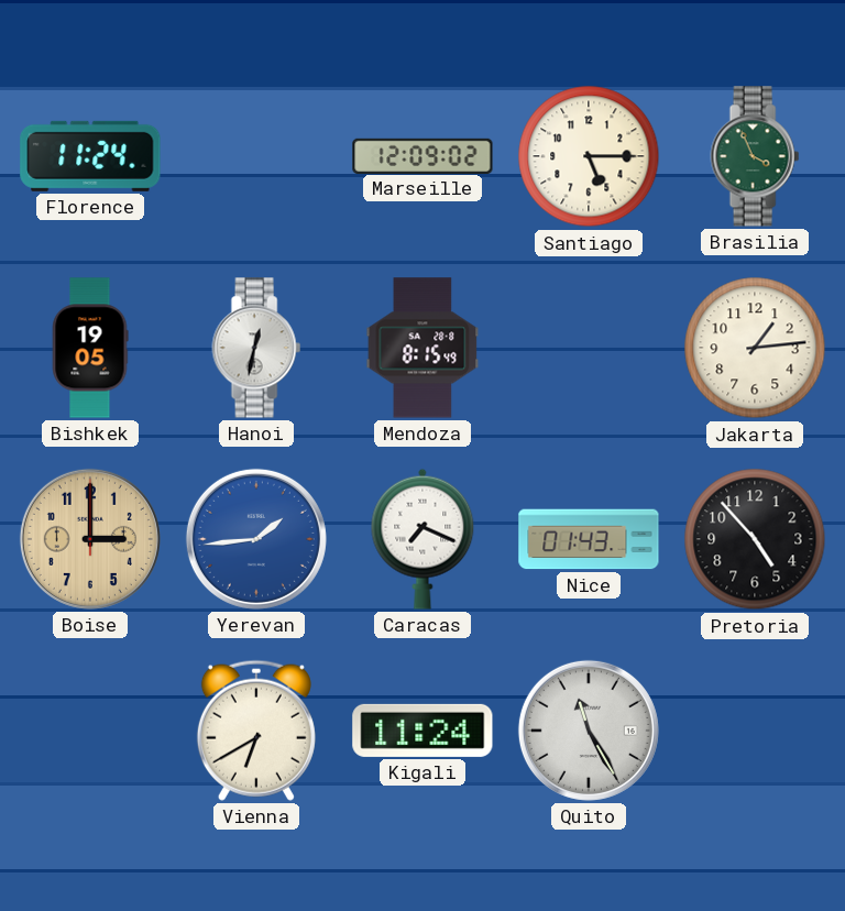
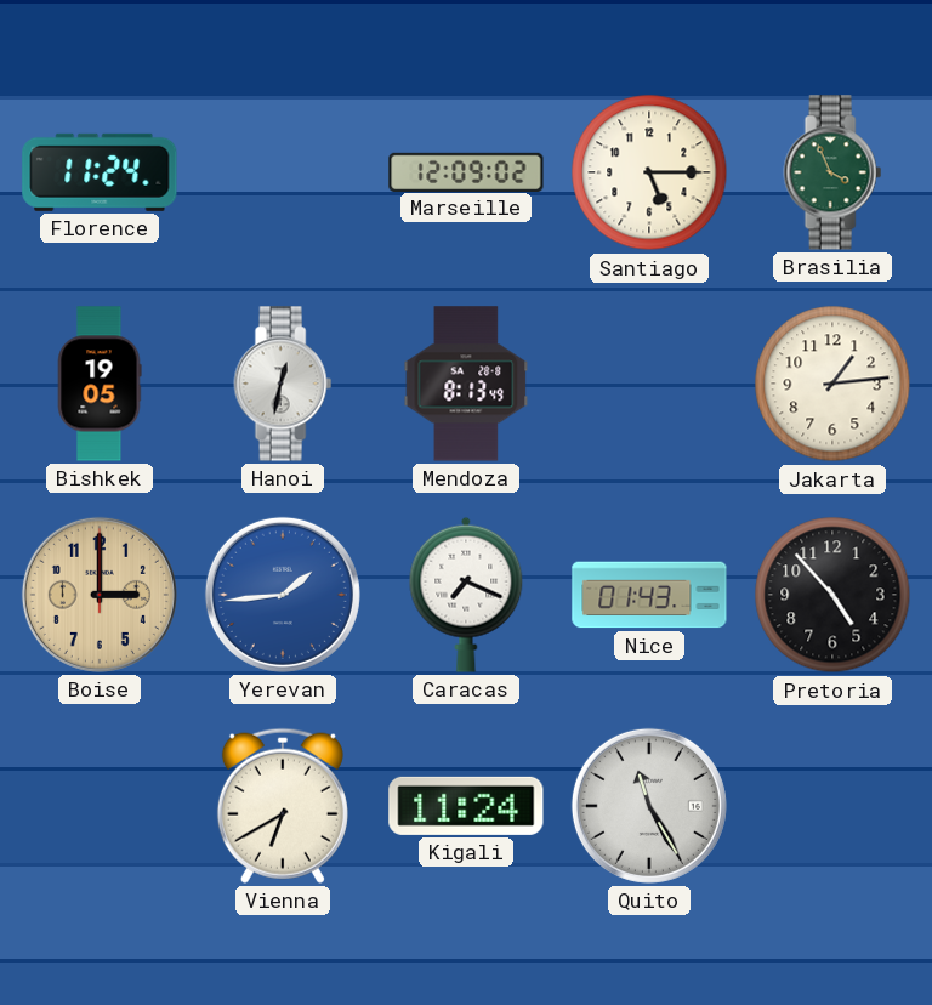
Mendoza: 8:15 -> 8:13 (466, 384)
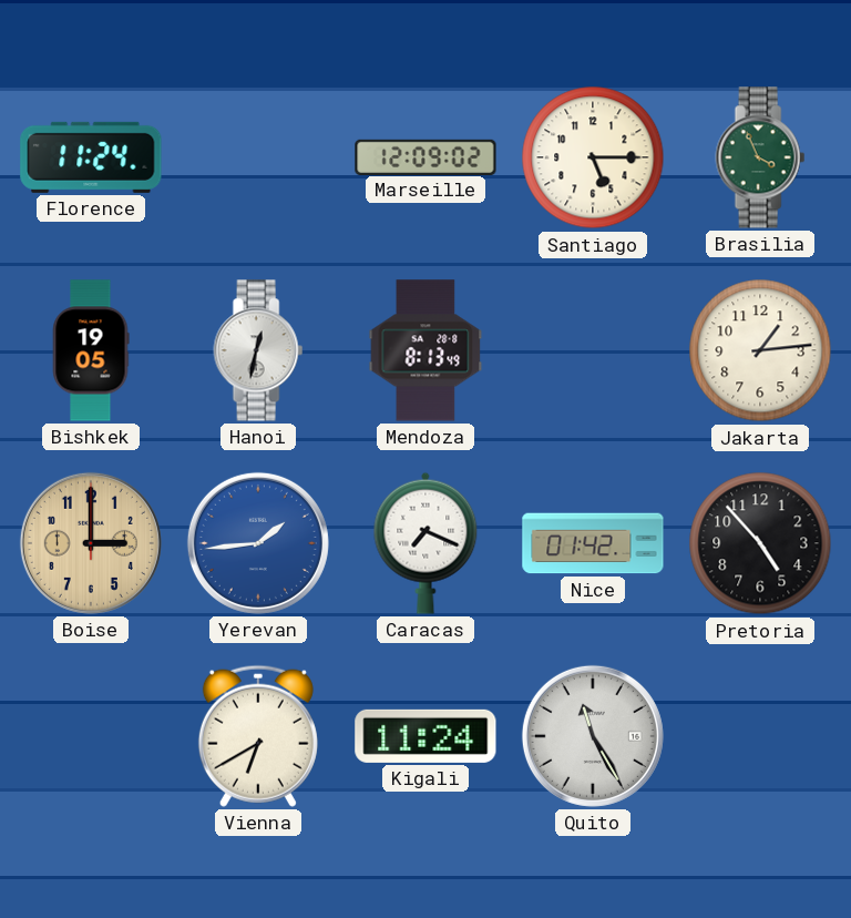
Nice: 01:43 -> 01:42 (593, 543)
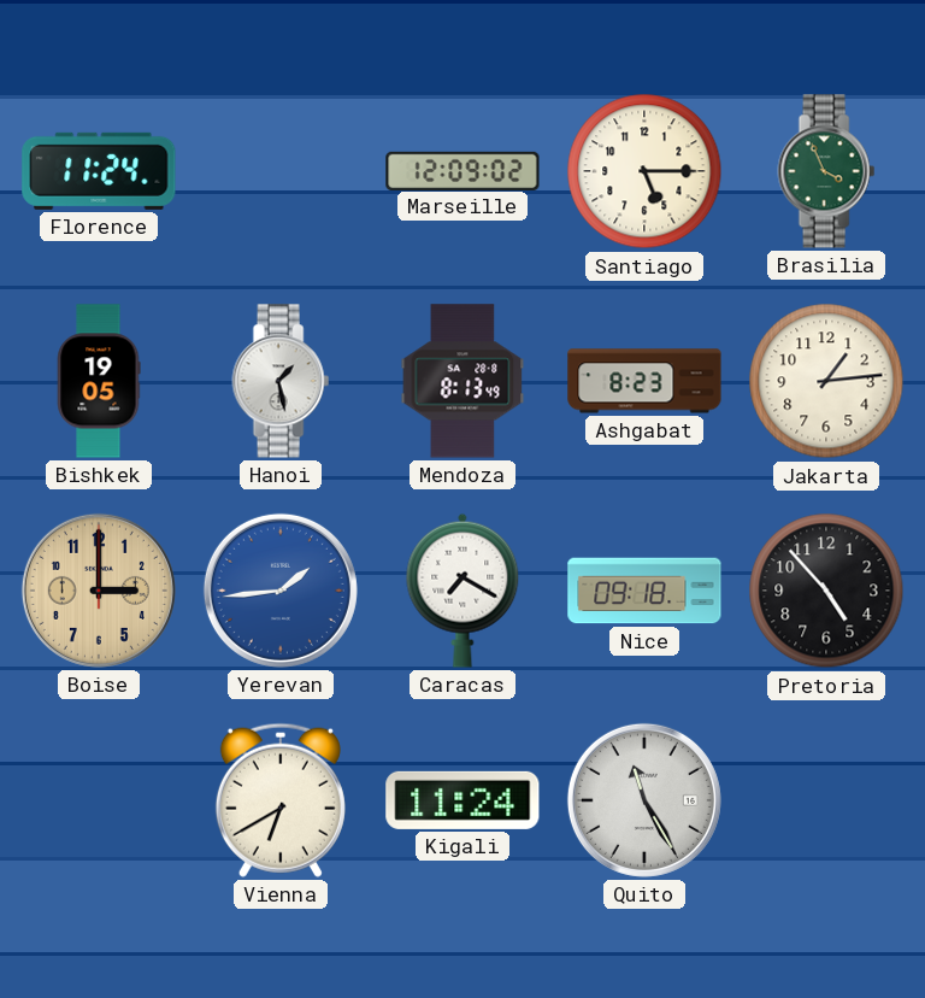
Hanoi: 12:32 -> 1:28 (281, 381)
Ashgabat: none -> 8:23 (644, 381)
Caracas: 7:19 -> 7:20 (462, 591)
Nice: 01:42 -> 09:18 (644, 591)
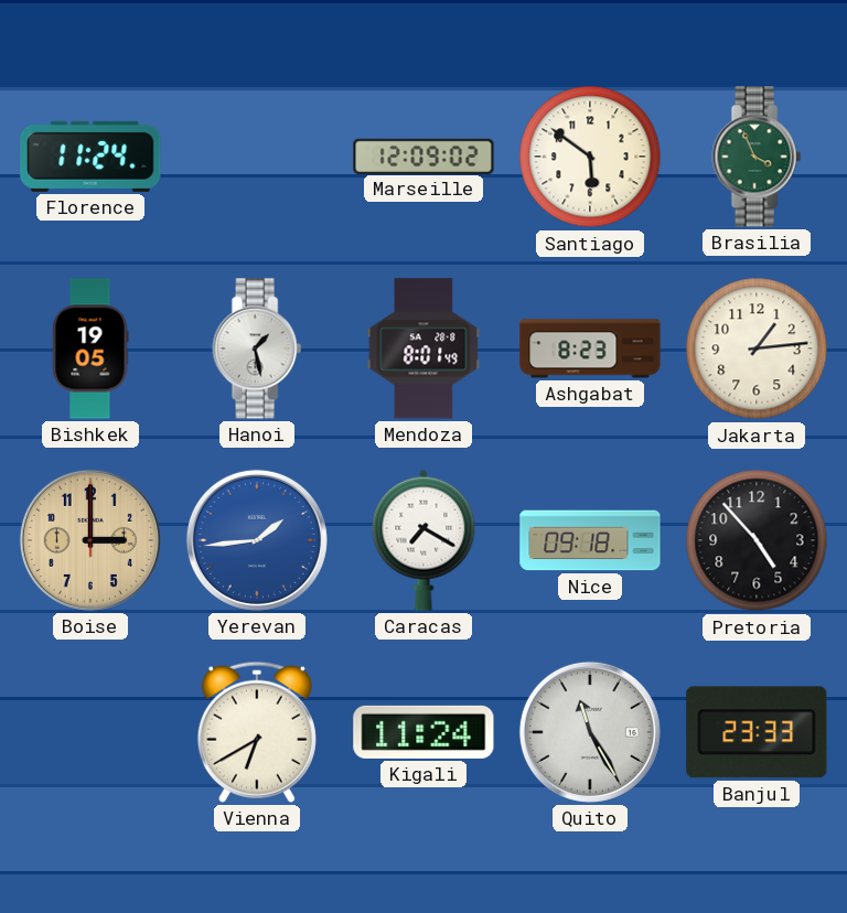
Santiago: 5:15 -> 5:51 (590, 157)
Mendoza: 8:13 -> 8:01 (423, 348)
Banjul: none -> 23:33 (757, 732)
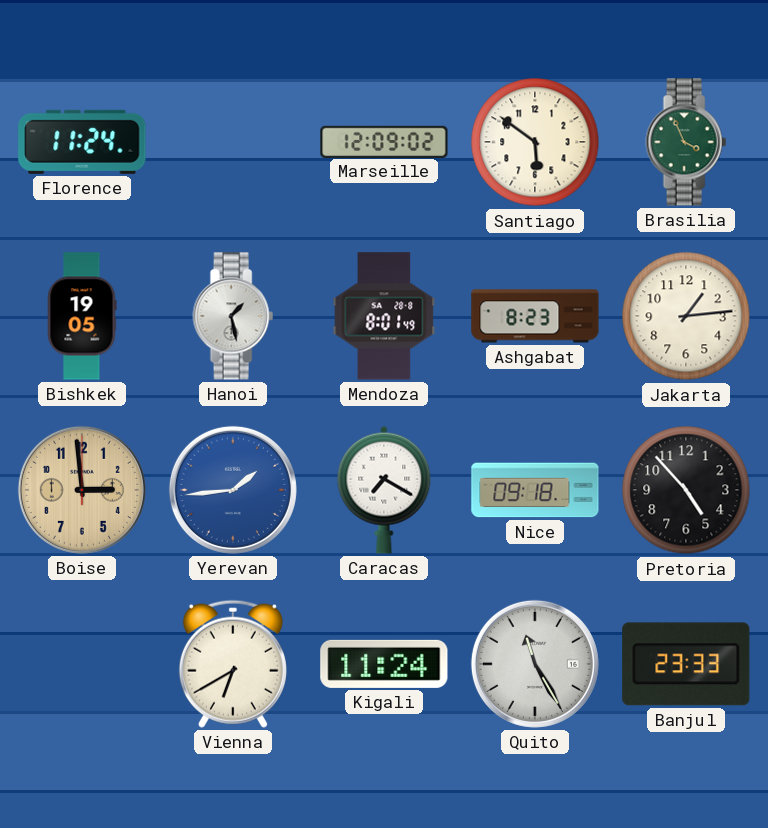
Boise: 3:00 -> 2:59 (82, 490)
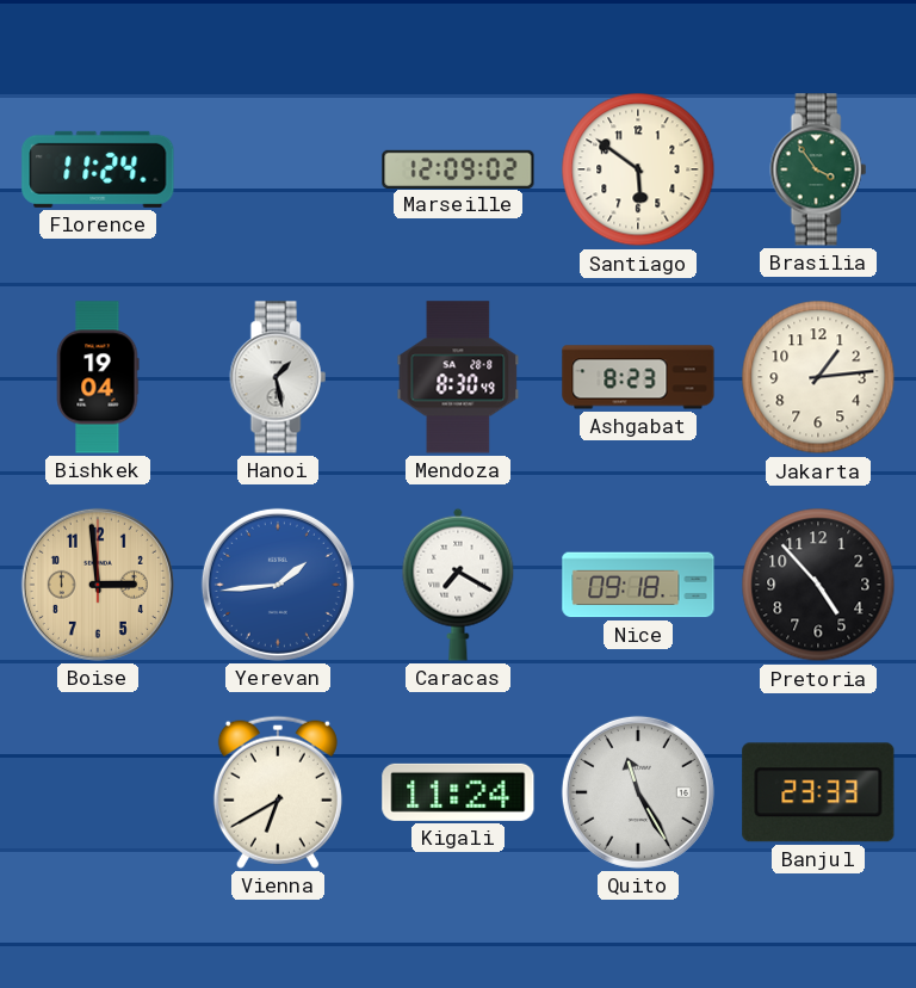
Brasilia: 3:56 -> 3:54 (818, 169)
Bishkek: 19:05 -> 19:04 (98, 377)
Mendoza: 8:01 -> 8:30 (458, 377)
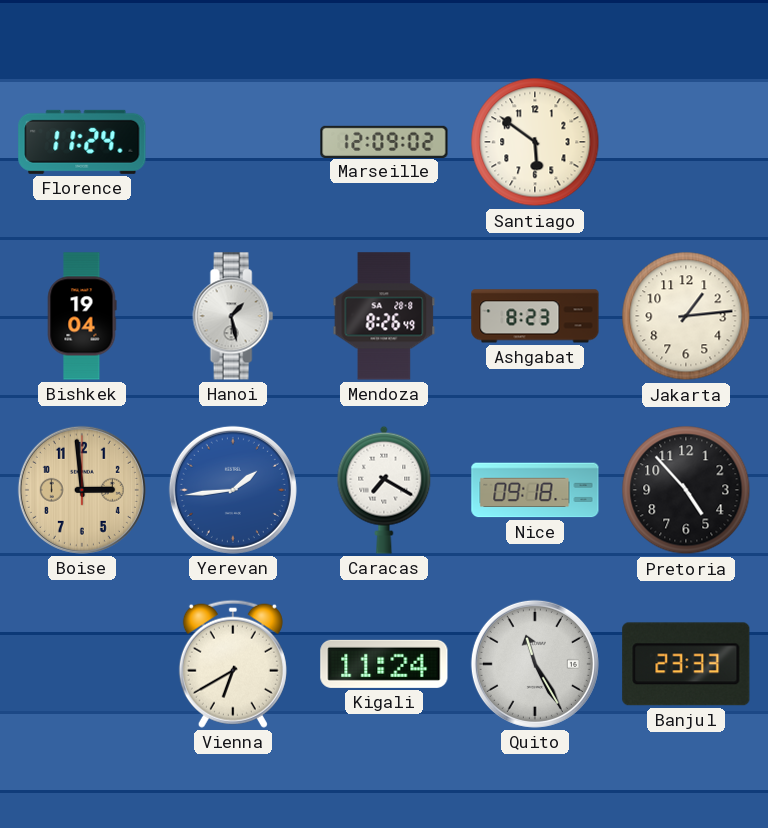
Brasilia: 3:54 -> none (818, 169)
Mendoza: 8:30 -> 8:26 (384, 316)
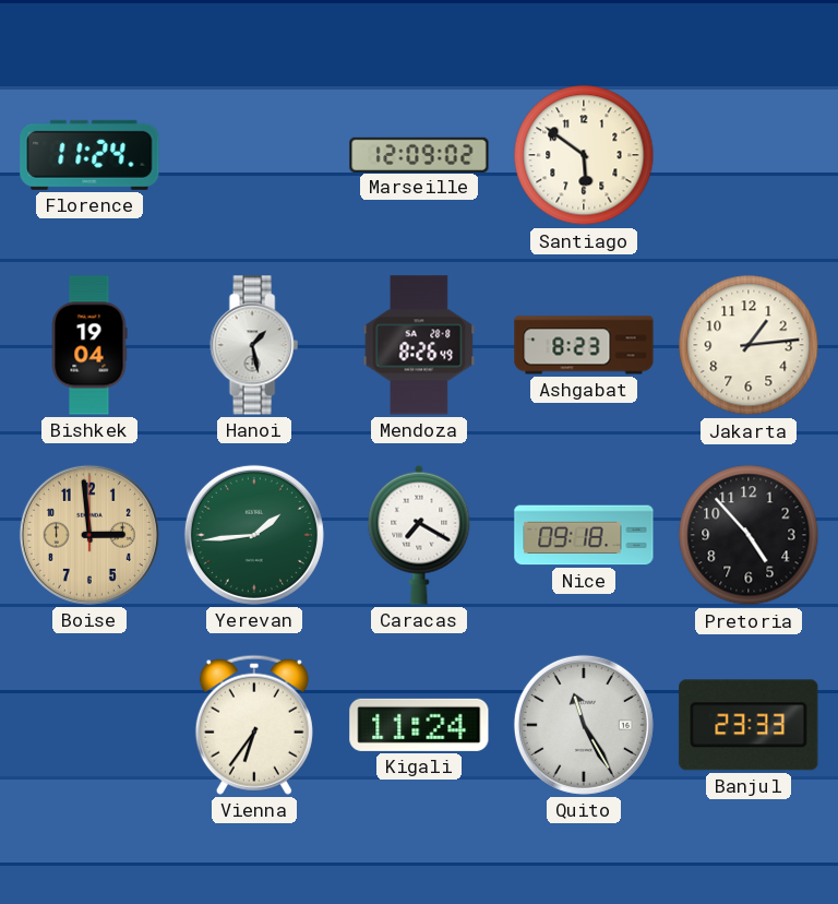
Yerevan dial: blue -> green (254, 535)
Vienna: 6:40 -> 6:36 (254, 725)
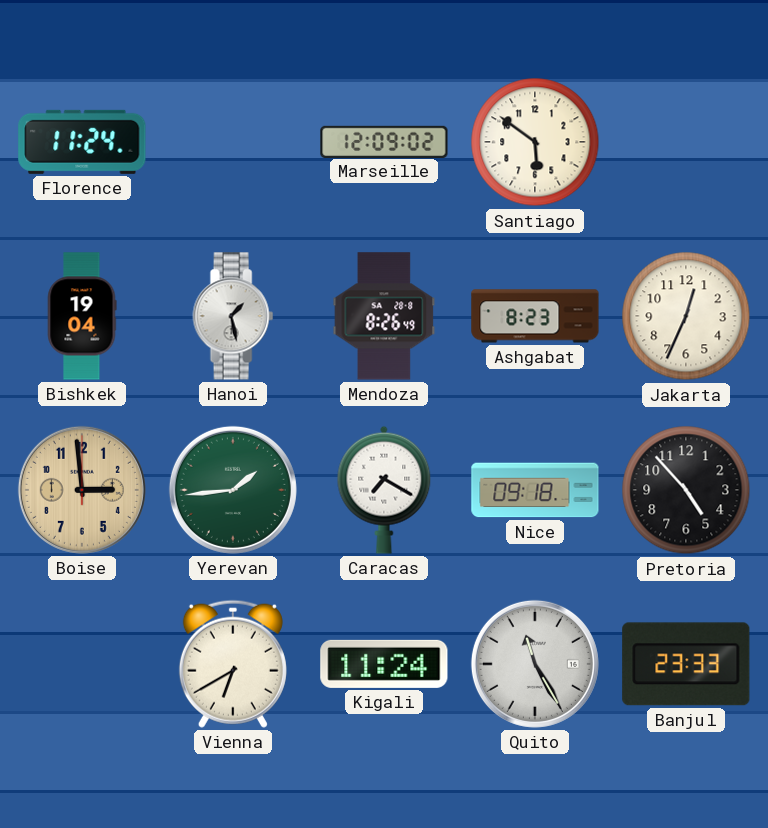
Jakarta: 1:14 -> 12:34 (686, 316)
Vienna: 6:36 -> 6:40 (233, 664)
